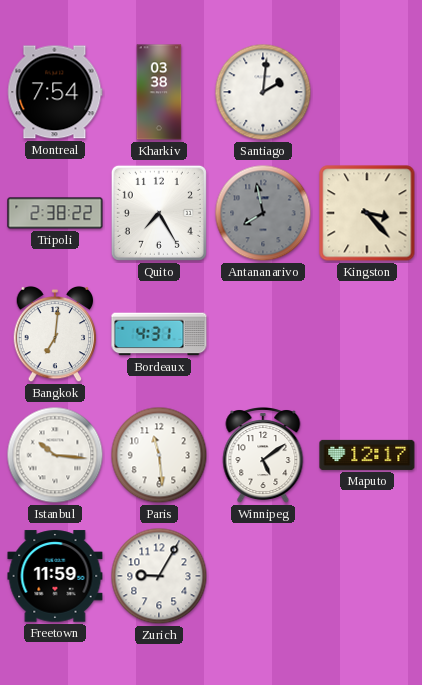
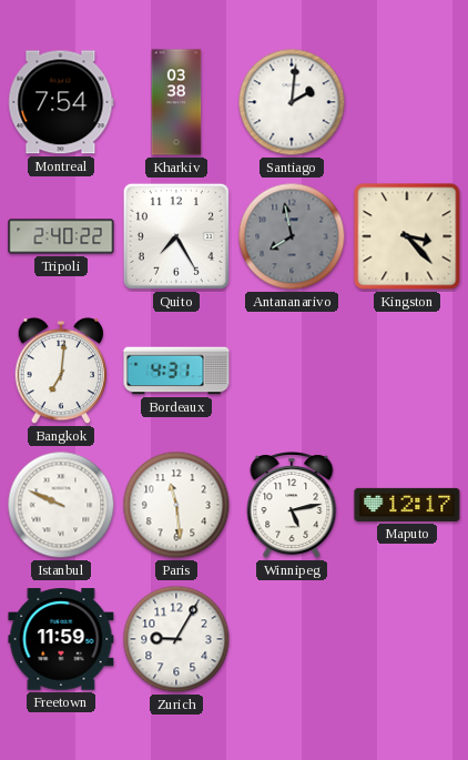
Tripoli: 2:38 -> 2:40 (61, 236)
Istanbul: 10:16 -> 9:49 (61, 505)
Winnipeg: 5:09 -> 5:13 (292, 506)
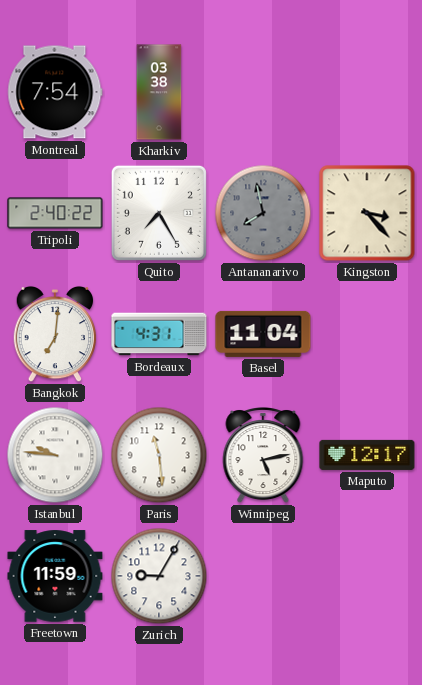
Santiago: 2:01 -> none (292, 102)
Basel: none -> 11:04 (263, 334)
Istanbul: 9:49 -> 9:46 (55, 455)
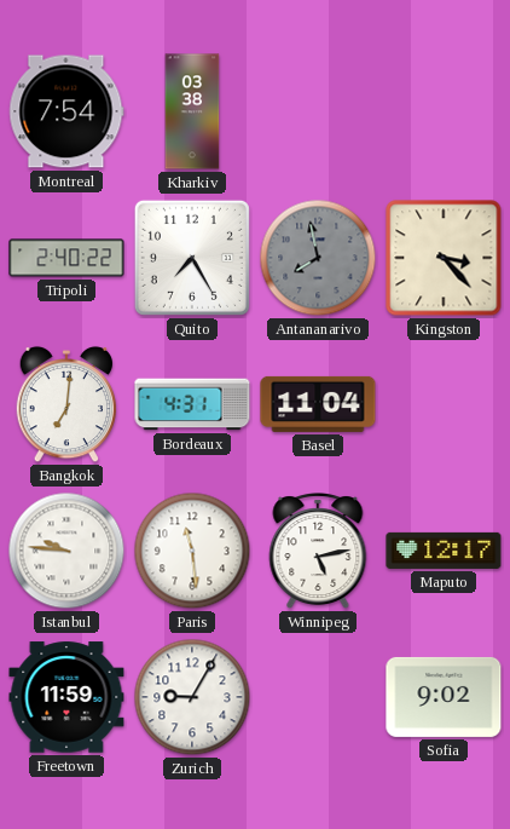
Sofia: none -> 9:02 (444, 697)
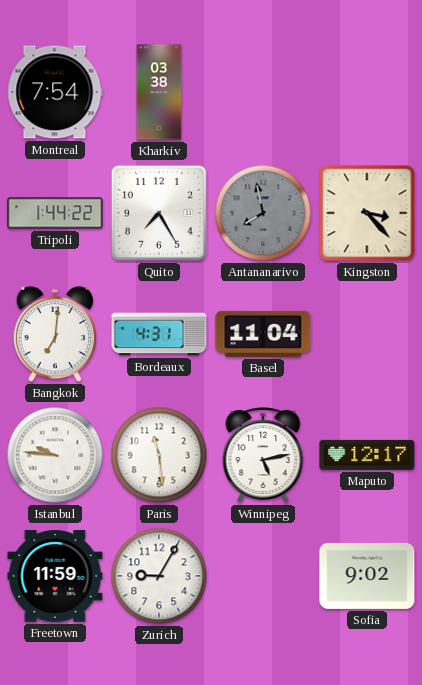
Tripoli: 2:40 -> 1:44 (55, 213)
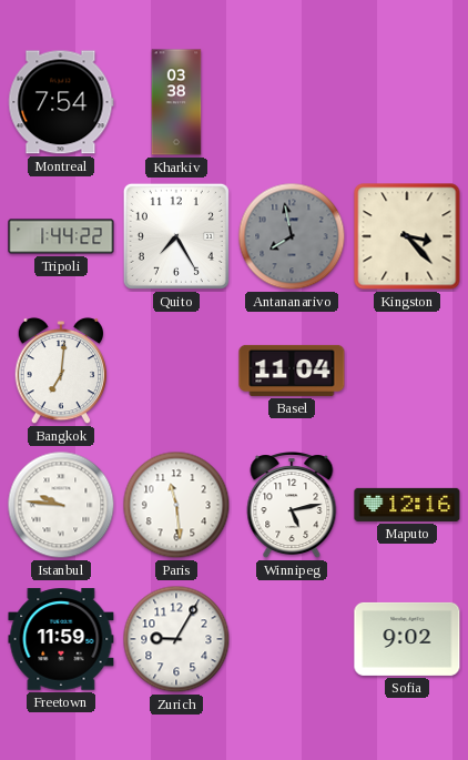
Bordeaux: 4:31 -> none (159, 334)
Maputo: 12:17 -> 12:16 (407, 505)
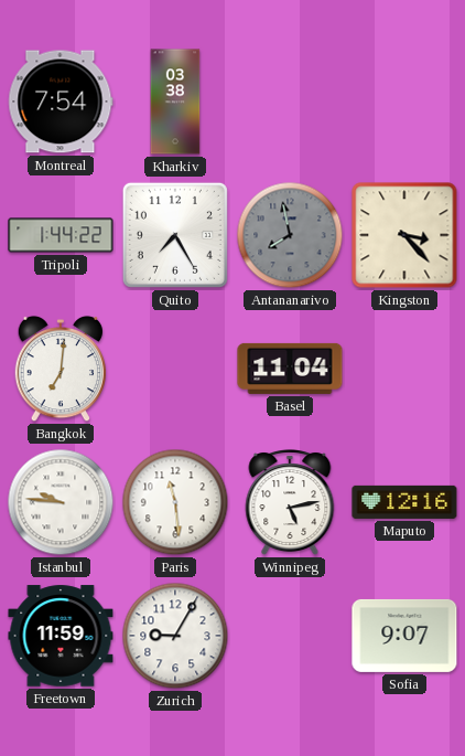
Sofia: 9:02 -> 9:07 (404, 636)
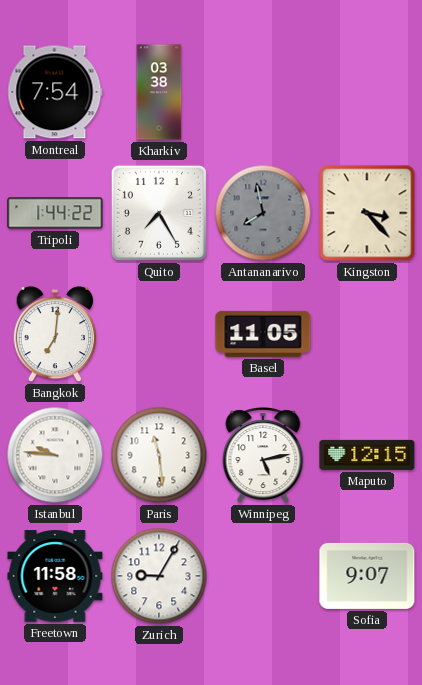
Basel: 11:04 -> 11:05 (263, 334)
Maputo: 12:16 -> 12:15 (367, 455)
Freetown: 11:59 -> 11:58 (55, 576)
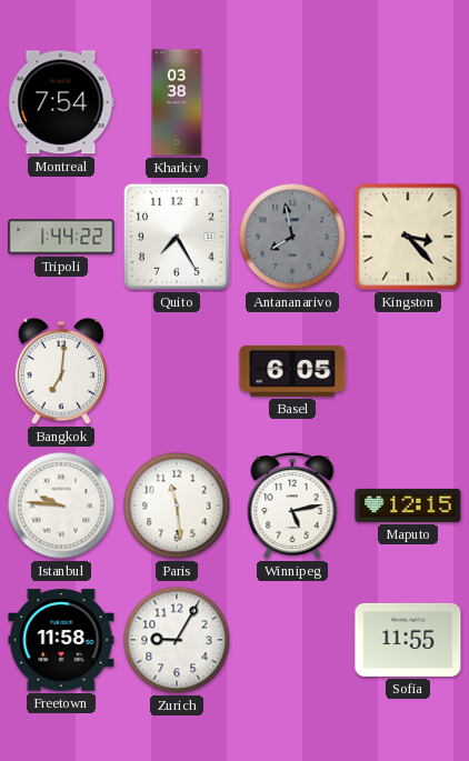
Basel: 11:05 -> 6:05 (292, 371)
Sofia: 9:07 -> 11:55 (408, 640)
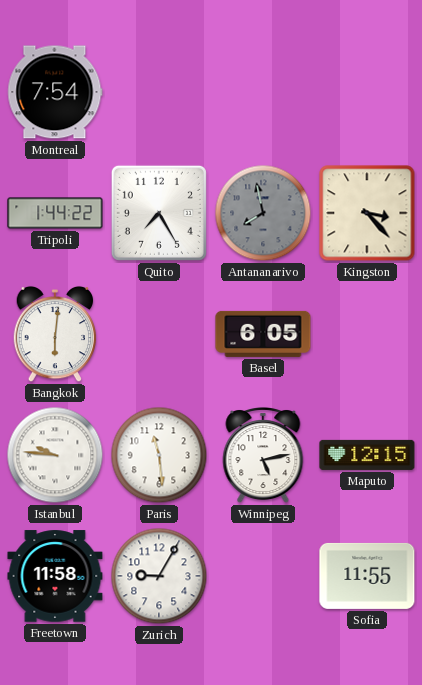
Kharkiv: 03:38 -> none (177, 102)
Bangkok: 7:01 -> 6:01 (55, 334)
